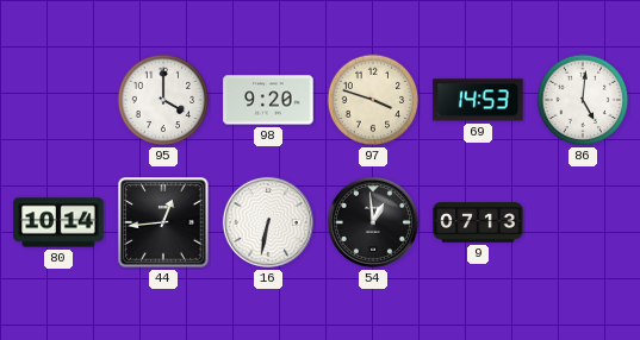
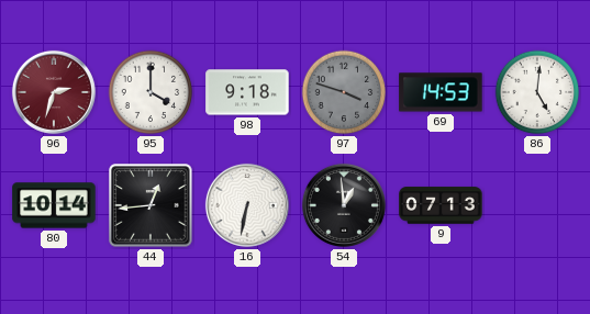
96: none -> 2:33 (54, 92)
98: 9:20 -> 9:18 (247, 92)
97 dial: cream -> grey (344, 92)
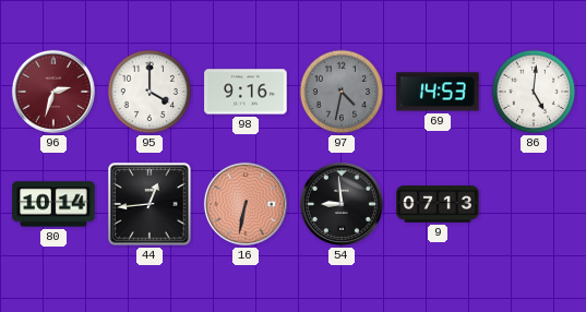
98: 9:18 -> 9:16 (246, 92)
97: 3:48 -> 4:32 (342, 92)
16 dial: white -> salmon (246, 204)
54: 12:59 -> 8:59 (342, 204)
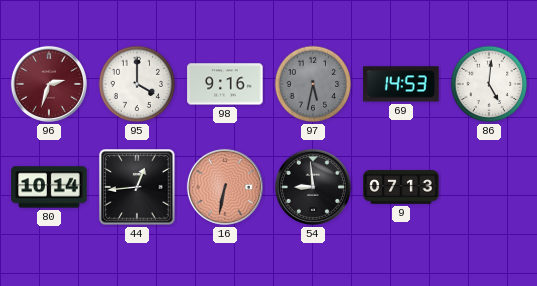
97: 4:32 -> 5:32 (313, 84)
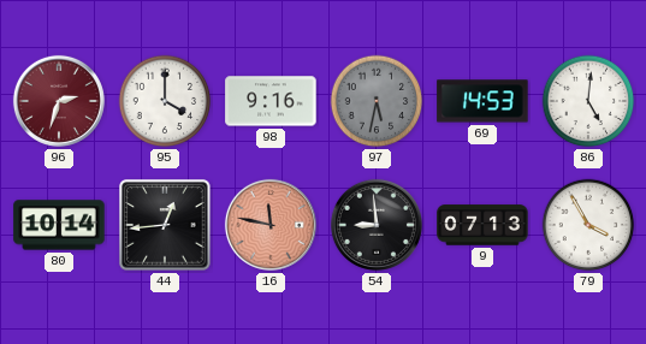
16: 6:32 -> 11:47 (271, 225)
79: none -> 3:55 (588, 225)
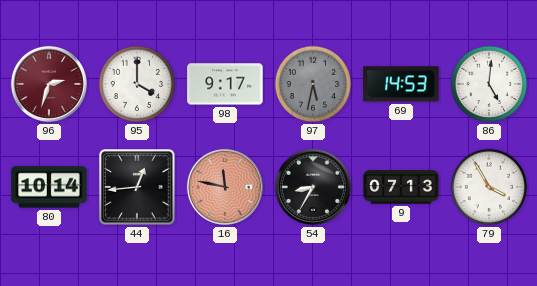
98: 9:16 -> 9:17 (225, 84)
54: 8:59 -> 8:35 (313, 187)
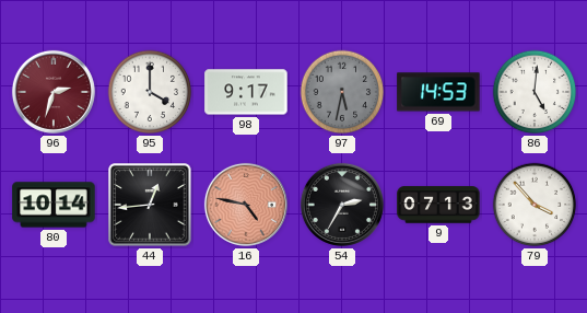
16: 11:47 -> 4:47 (246, 205)
54: 8:35 -> 2:35 (342, 205)
79: 3:55 -> 3:53 (535, 205)
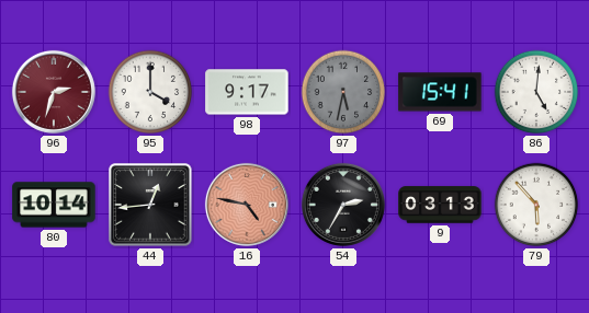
69: 14:53 -> 15:41 (440, 92)
9: 07:13 -> 03:13 (440, 205)
79: 3:53 -> 5:53 (536, 205)
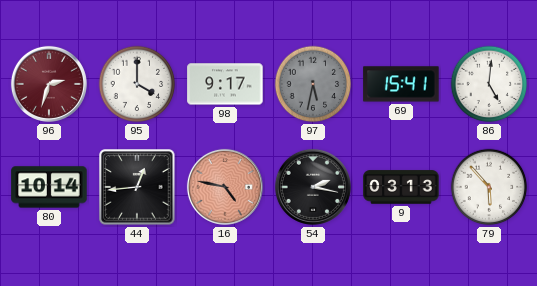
54: 2:35 -> 2:17 (313, 187)
